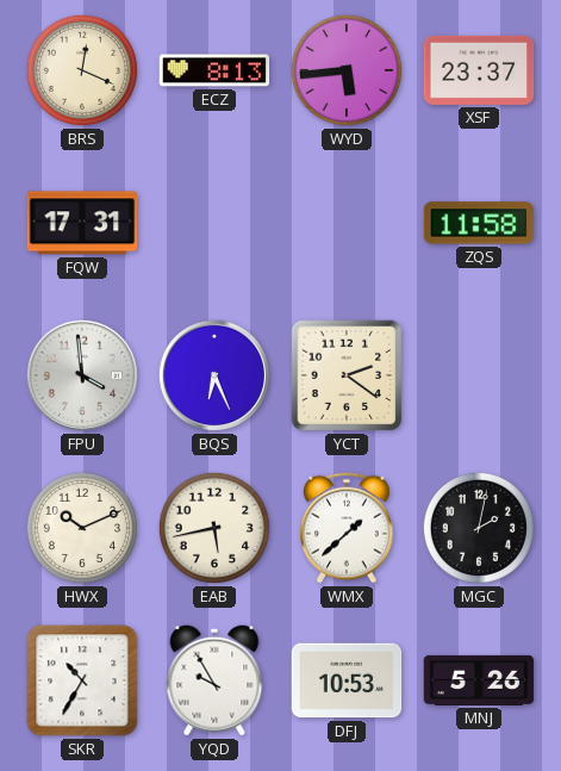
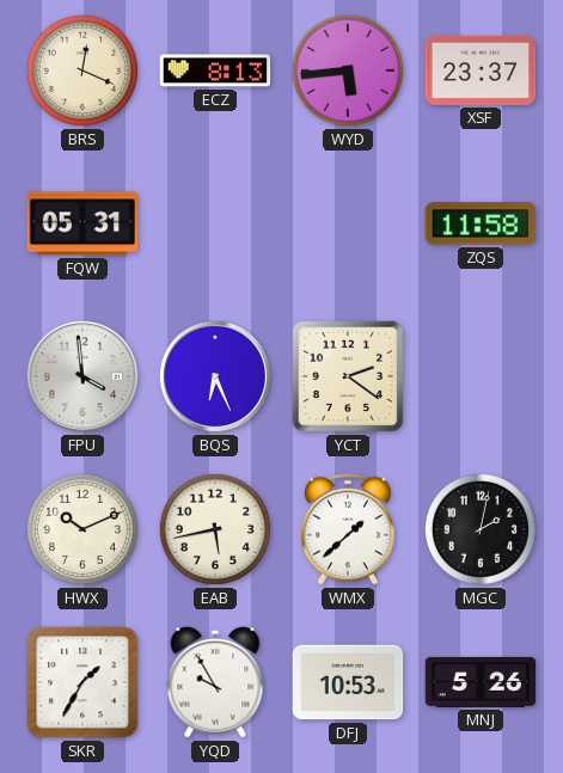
FQW: 17:31 -> 05:31 (82, 223)
SKR: 10:35 -> 1:35 (82, 682)
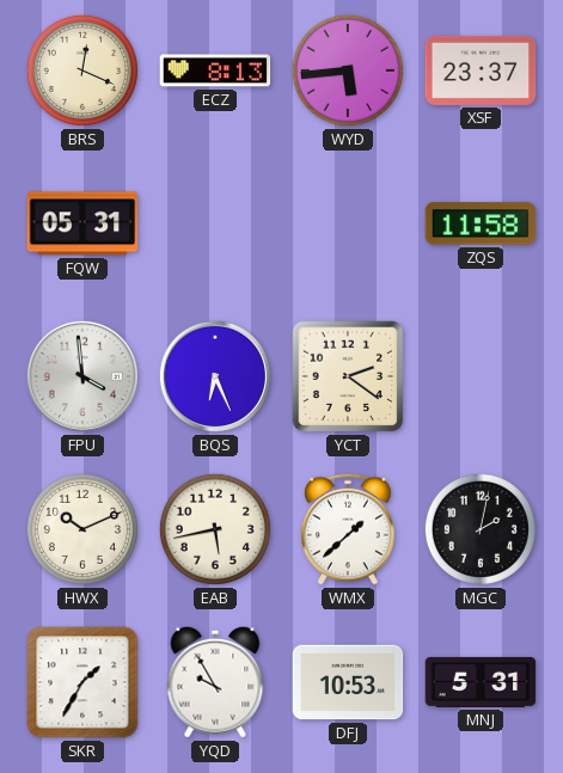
MNJ: 5:26 -> 5:31 (481, 682)
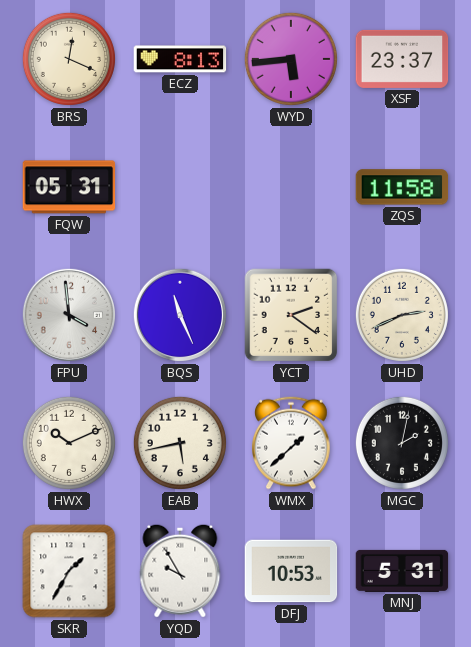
BQS: 6:26 -> 11:26 (180, 315)
UHD: none -> 2:41 (402, 315)
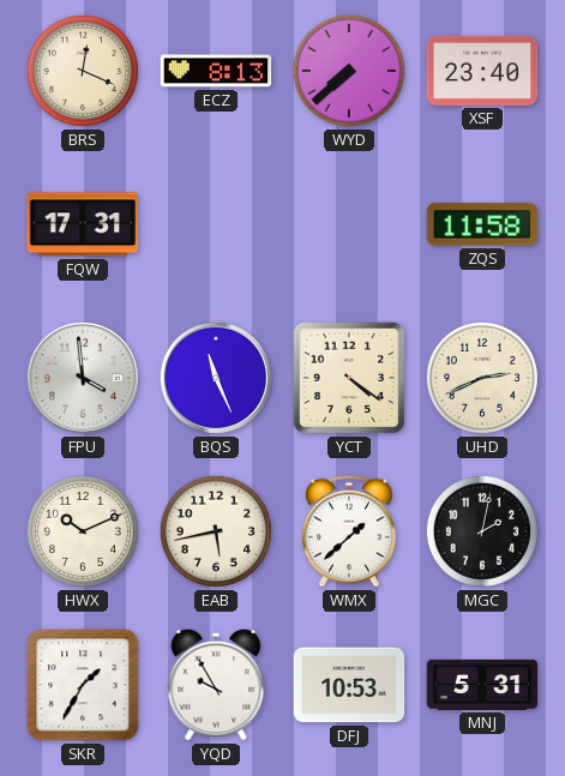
WYD: 5:44 -> 7:38 (349, 71)
XSF: 23:37 -> 23:40 (482, 71)
FQW: 05:31 -> 17:31 (83, 224)
YCT: 2:21 -> 4:21 (349, 378)
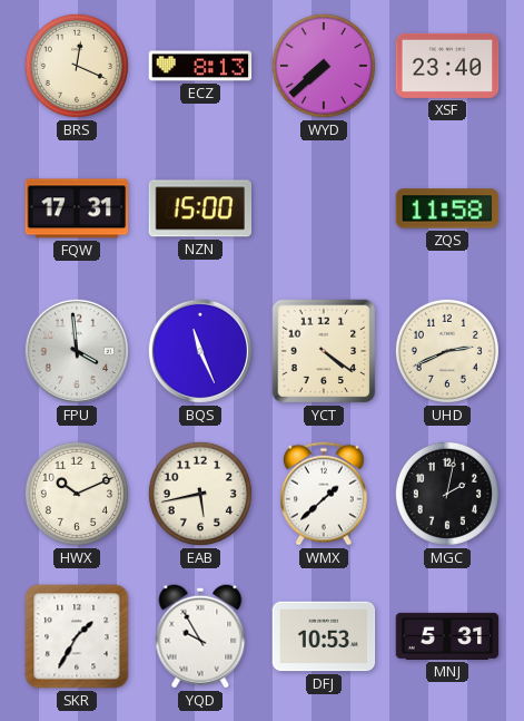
NZN: none -> 15:00 (200, 208)
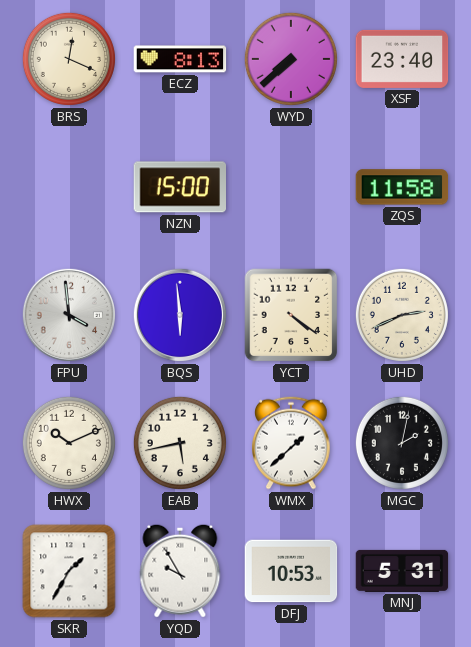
FQW: 17:31 -> none (77, 208)
BQS: 11:26 -> 5:59 (180, 315)
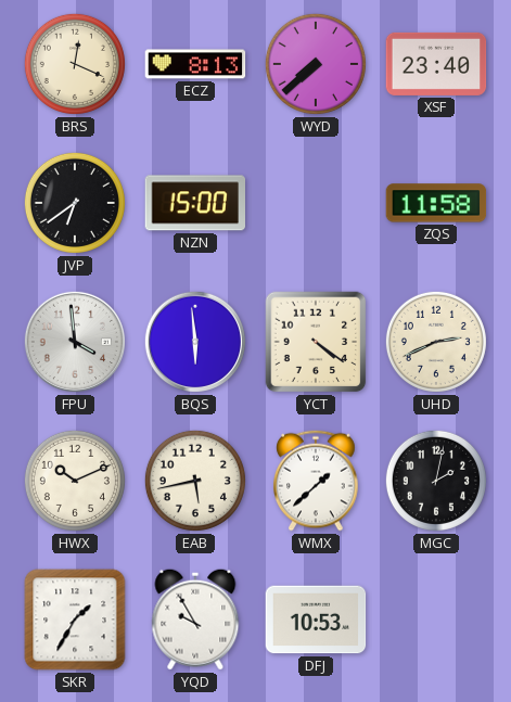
JVP: none -> 6:39 (75, 203)
MNJ: 5:31 -> none (402, 571)
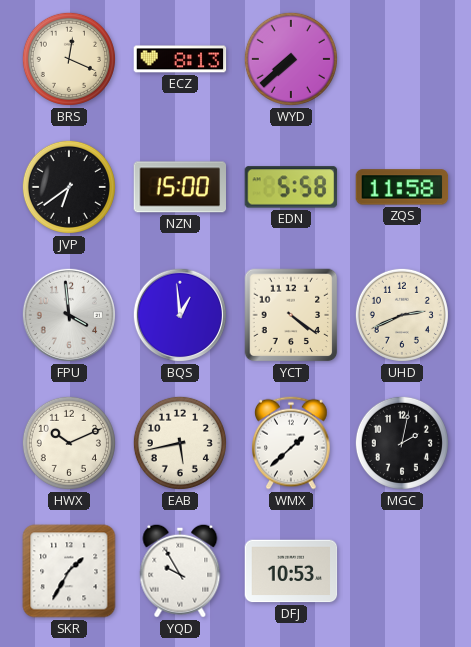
XSF: 23:40 -> none (436, 64)
EDN: none -> 5:58 (291, 187)
BQS: 5:59 -> 12:59 (180, 315)
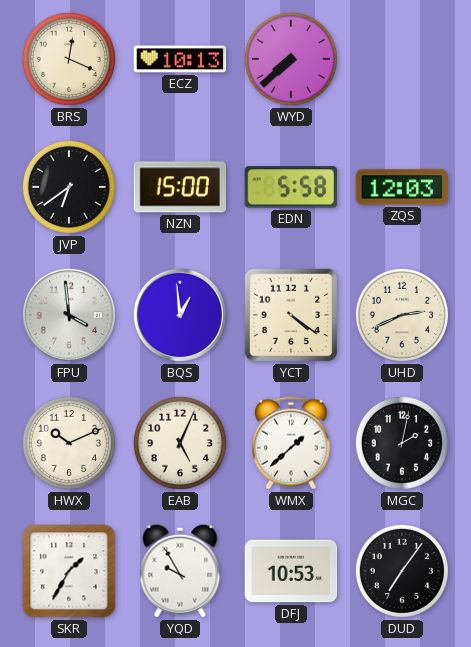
ECZ: 8:13 -> 10:13 (180, 59)
ZQS: 11:58 -> 12:03 (402, 187)
EAB: 5:43 -> 5:04 (180, 443)
DUD: none -> 7:06 (402, 571)
